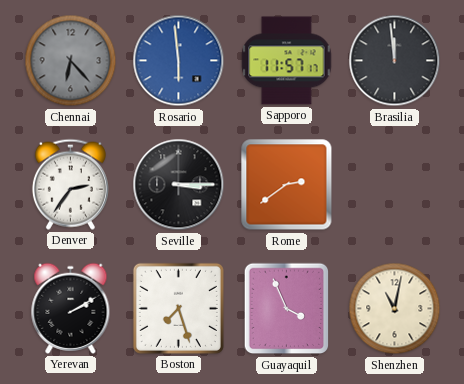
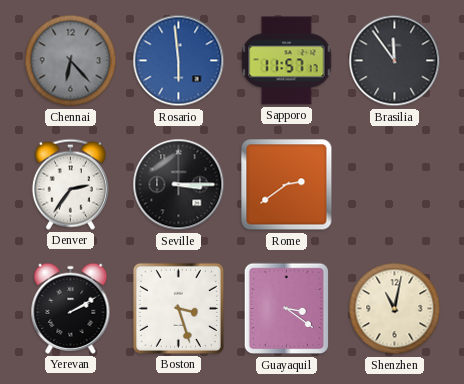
Brasilia: 11:59 -> 11:54 (395, 61)
Boston: 7:27 -> 3:27 (178, 308)
Guayaquil: 3:56 -> 3:21 (287, 309)
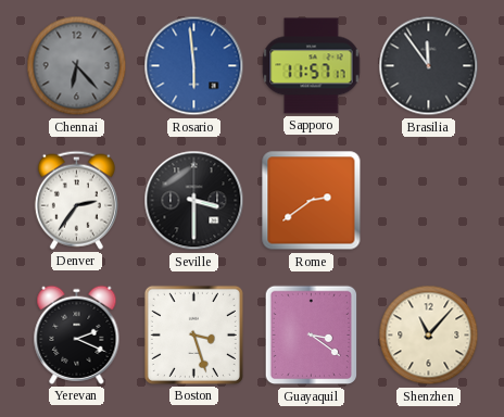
Seville: 3:15 -> 3:30 (194, 201)
Yerevan: 2:10 -> 2:19 (77, 334)
Shenzhen: 11:02 -> 11:07 (429, 336)
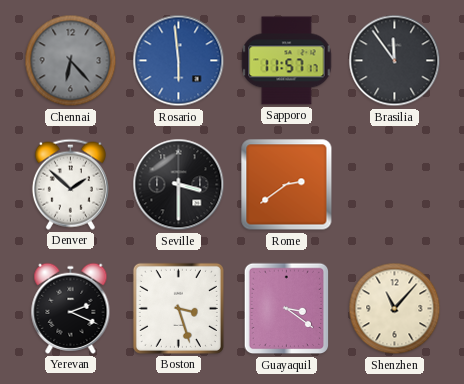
Denver: 2:36 -> 1:52 (70, 184)
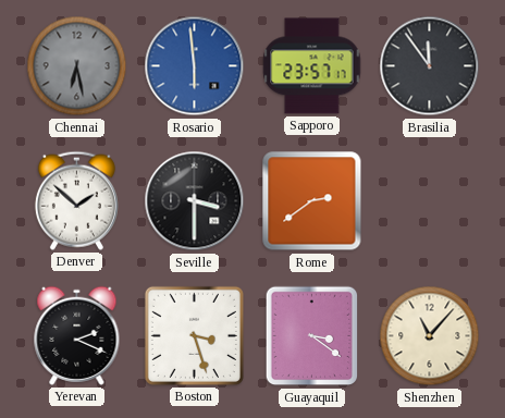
Chennai: 6:23 -> 6:28 (77, 66)
Sapporo: 11:57 -> 23:57 (312, 66)
